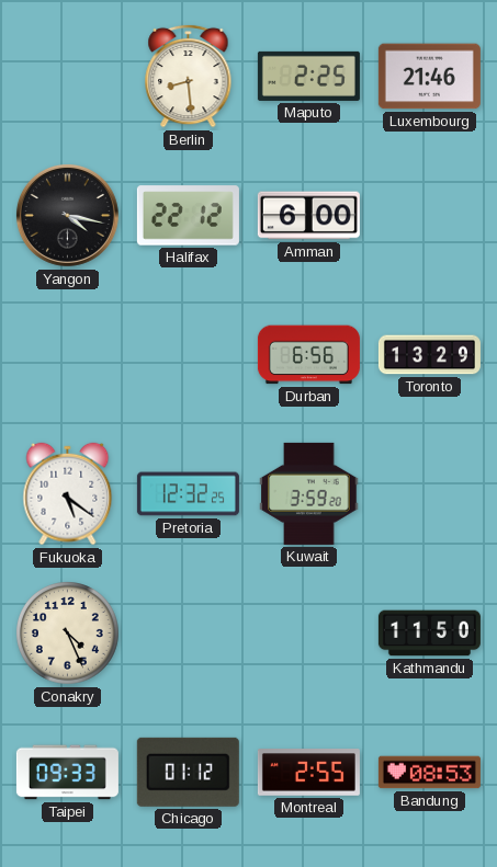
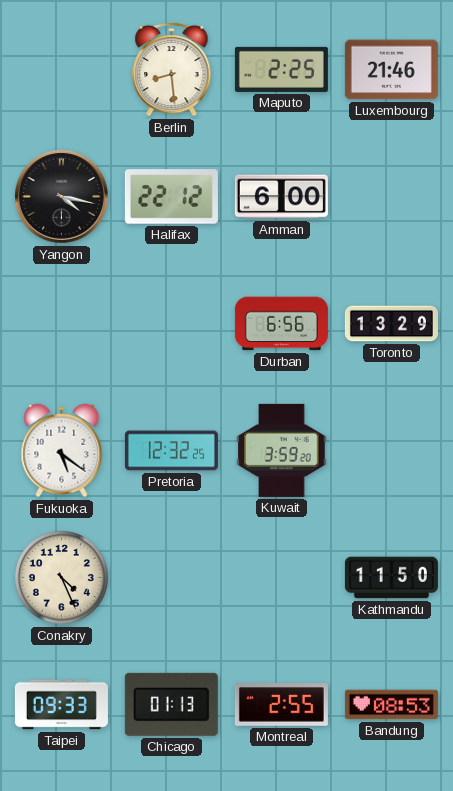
Chicago: 01:12 -> 01:13 (171, 704)
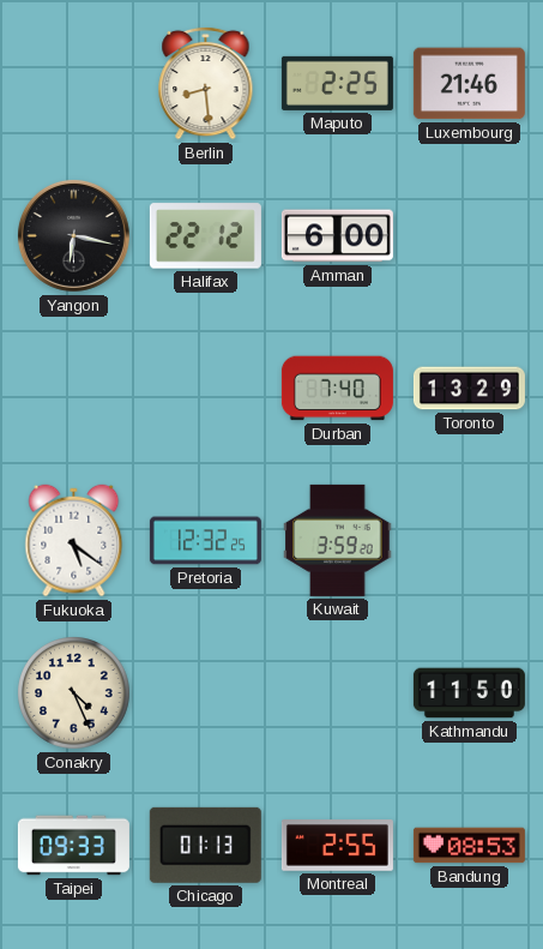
Yangon: 4:17 -> 6:17 (73, 235)
Durban: 6:56 -> 7:40 (337, 389)
